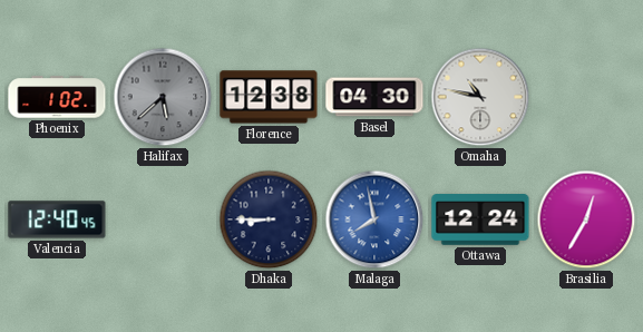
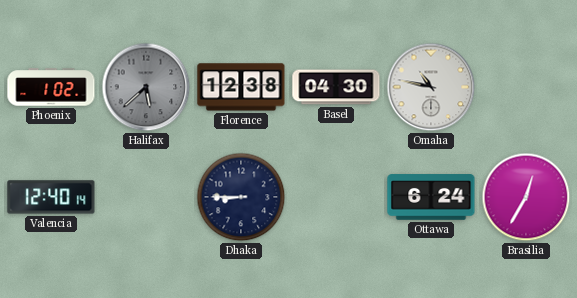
Valencia: 12:40:45 -> 12:40:14 (51, 197)
Malaga: 7:58 -> none (374, 219)
Ottawa: 12:24 -> 6:24 (431, 197)
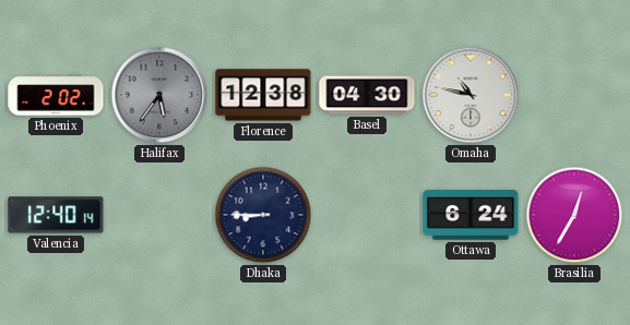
Phoenix: 1:02 -> 2:02 (56, 95)
Halifax: 5:38 -> 5:36 (159, 95)
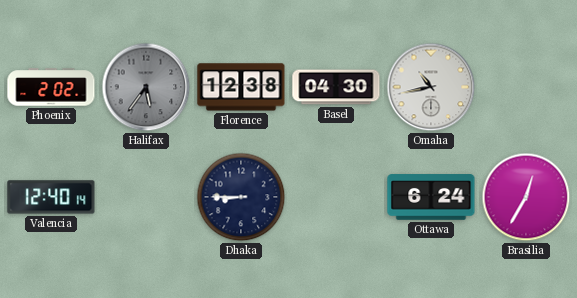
Omaha: 10:47 -> 10:43 (431, 87)
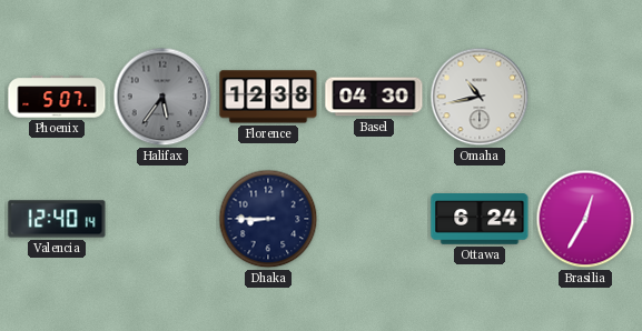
Phoenix: 2:02 -> 5:07 (57, 97)
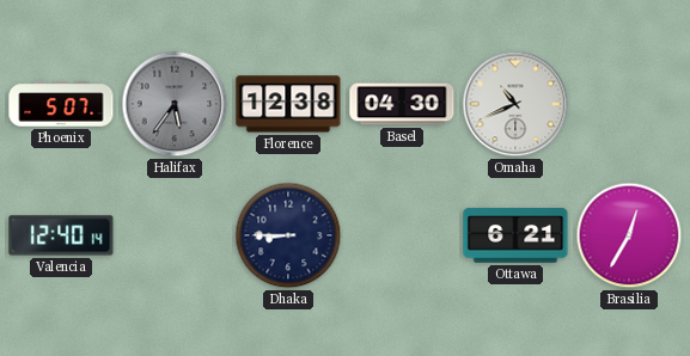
Omaha: 10:43 -> 10:41 (515, 104)
Ottawa: 6:24 -> 6:21 (515, 235)
